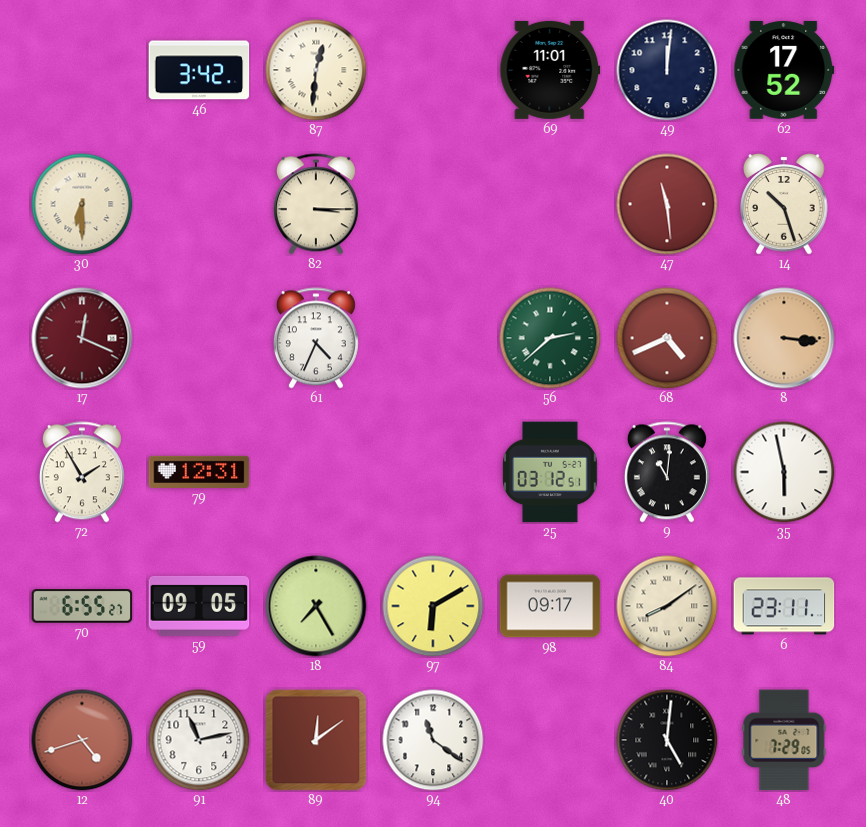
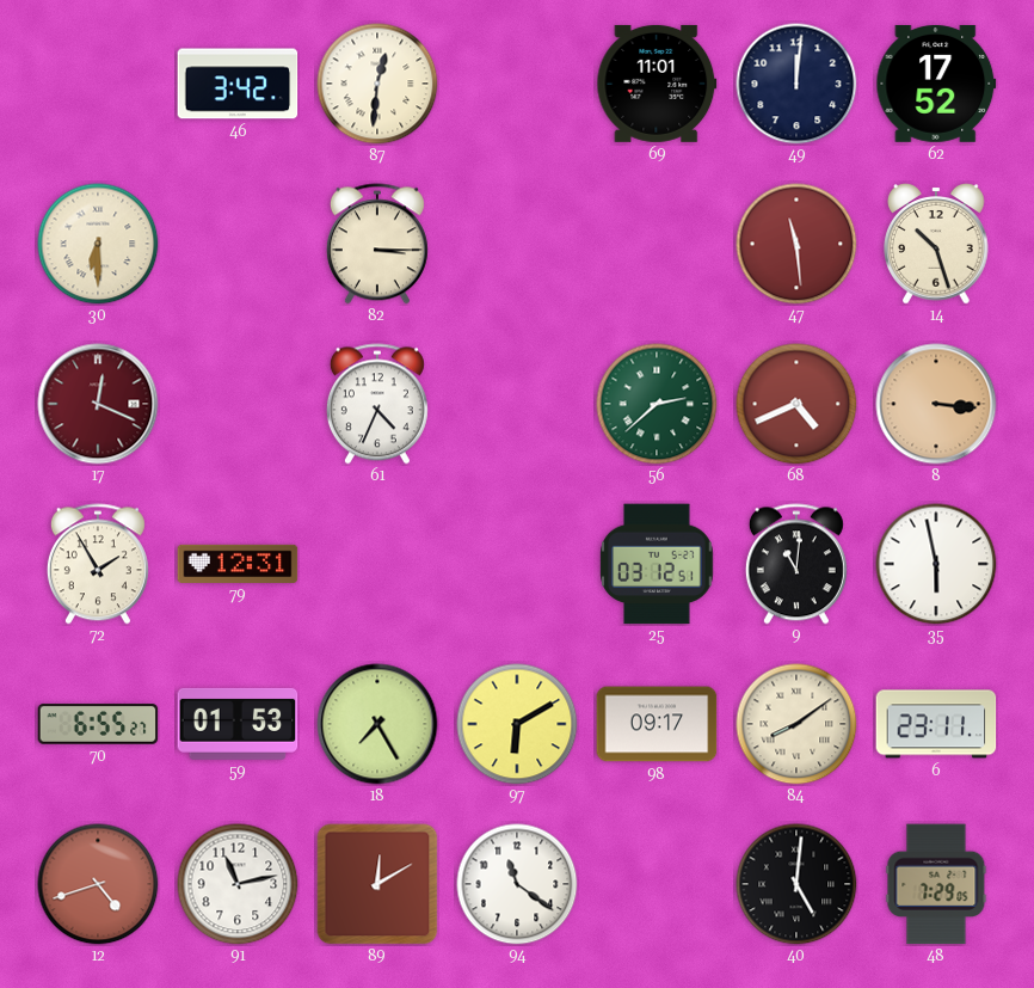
59: 09:05 -> 01:53 (238, 724)
89: 12:09 -> 12:10 (377, 884)
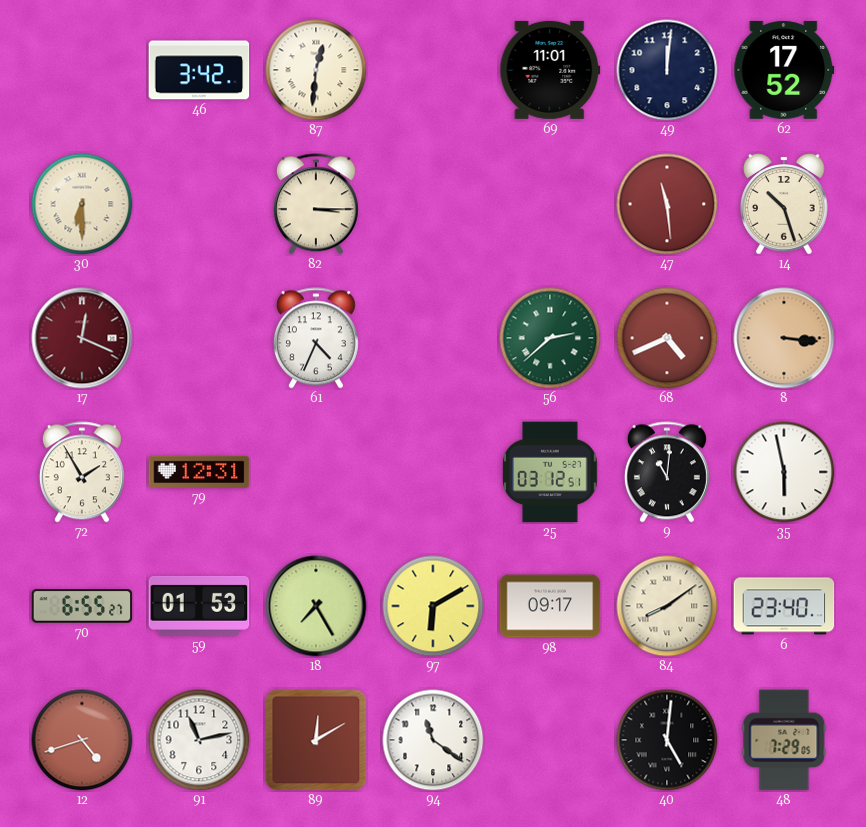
6: 23:11 -> 23:40 (784, 606)
